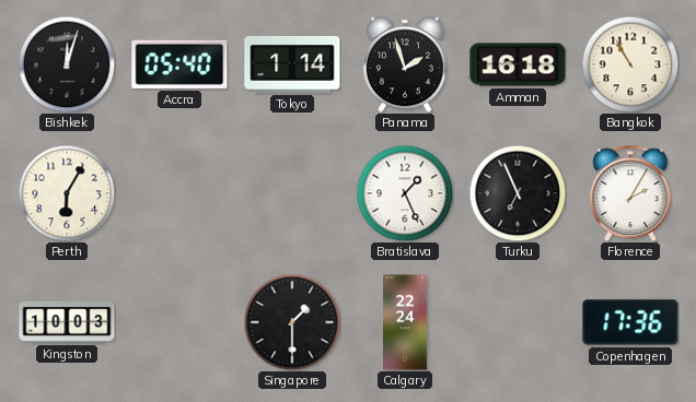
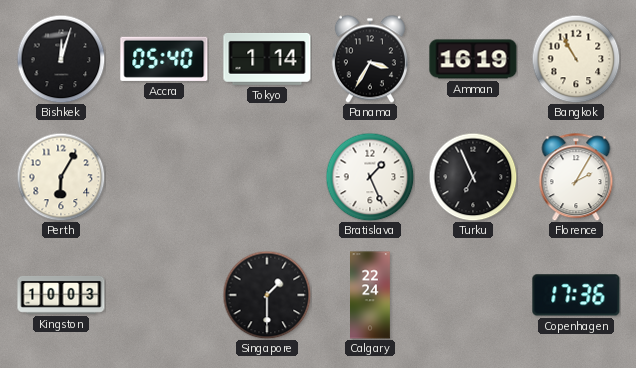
Panama: 1:57 -> 3:35 (370, 59)
Amman: 16:18 -> 16:19 (473, 59)
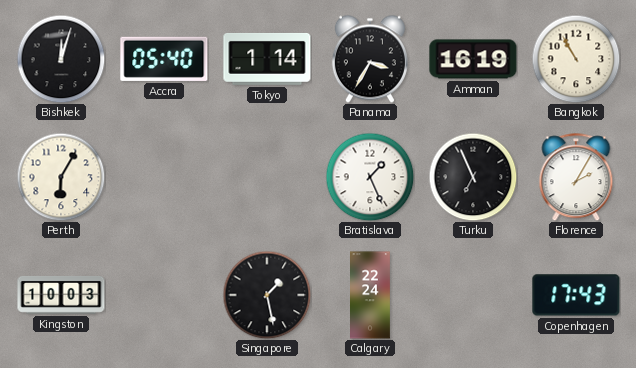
Singapore: 1:30 -> 1:28 (267, 295)
Copenhagen: 17:36 -> 17:43 (576, 295)
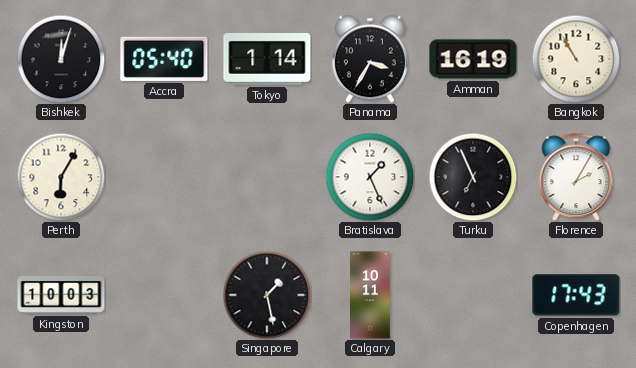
Calgary: 22:24 -> 10:11 (371, 295)
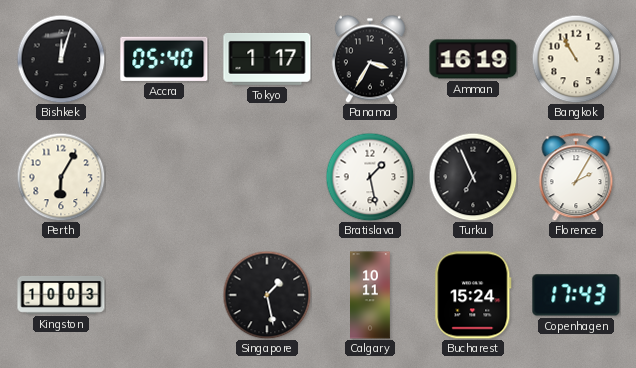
Tokyo: 1:14 -> 1:17 (267, 59)
Bratislava: 1:26 -> 1:28 (370, 177)
Bucharest: none -> 15:24 (473, 295)
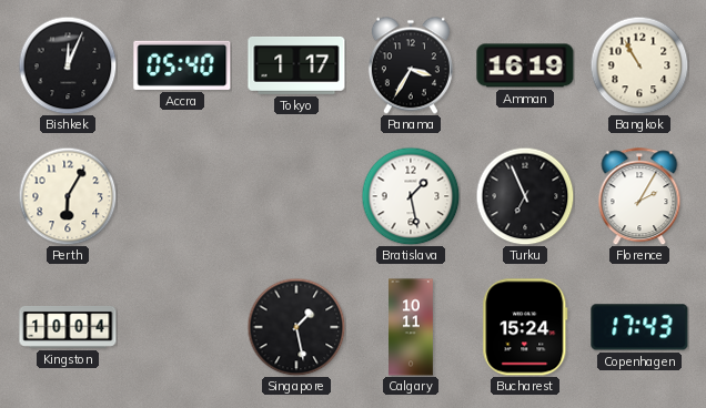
Bishkek: 12:03 -> 12:04 (68, 65)
Kingston: 10:03 -> 10:04 (68, 327)
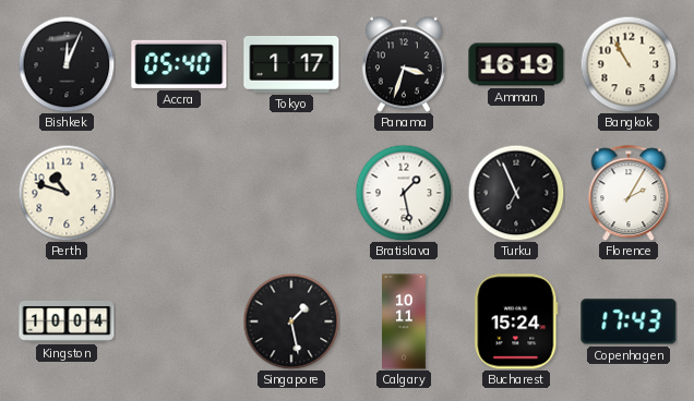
Panama: 3:35 -> 3:33 (404, 64)
Perth: 6:05 -> 10:48 (67, 193)
